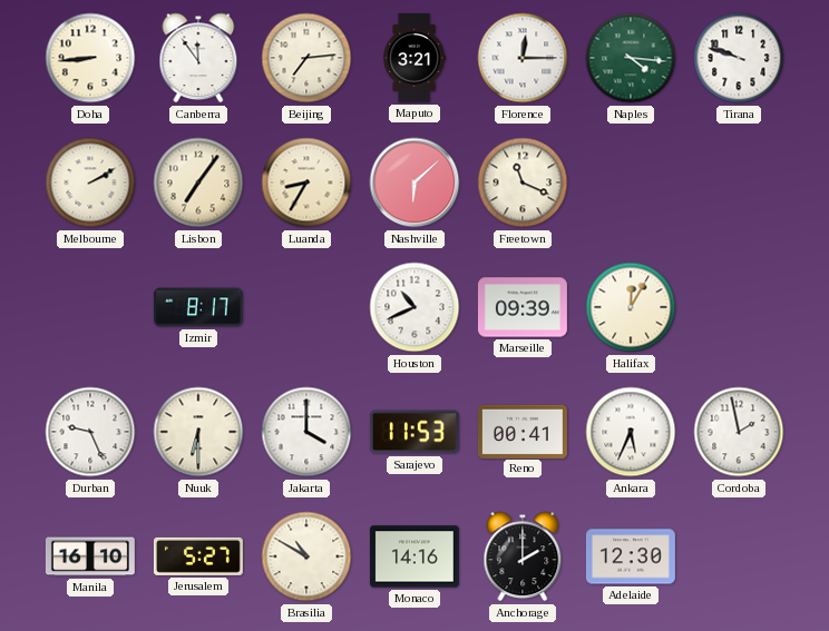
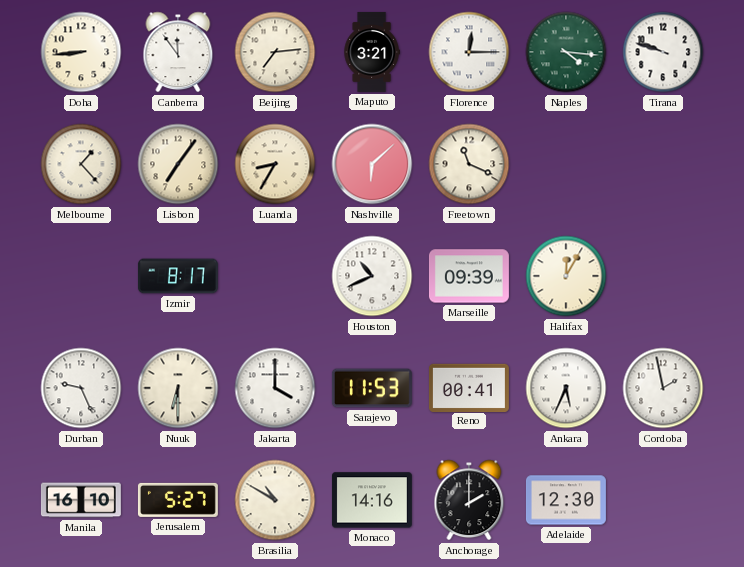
Melbourne: 2:10 -> 1:23 (81, 164)
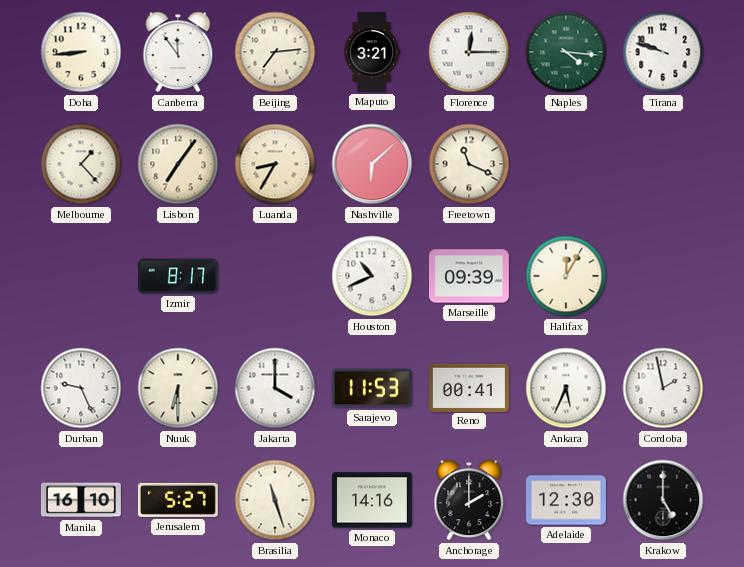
Brasilia: 10:50 -> 11:27 (275, 500)
Krakow: none -> 5:00 (663, 500)
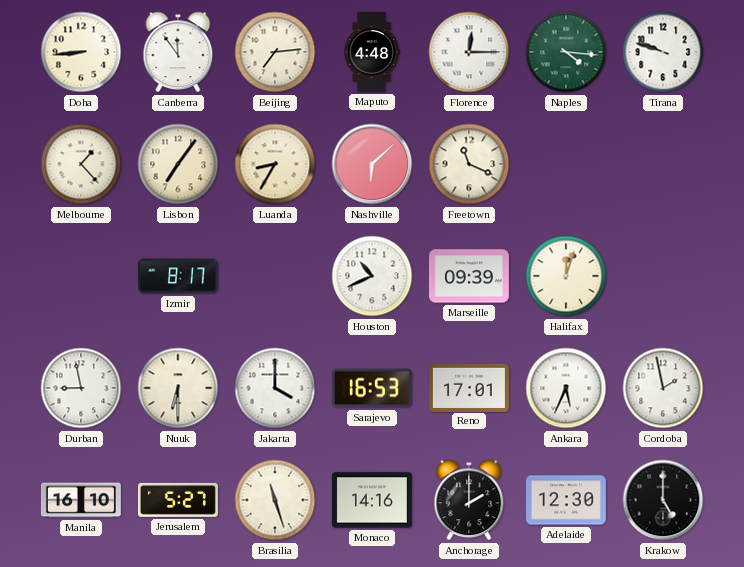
Maputo: 3:21 -> 4:48 (372, 52)
Halifax: 12:05 -> 12:03 (566, 276)
Durban: 9:26 -> 8:58 (81, 388)
Sarajevo: 11:53 -> 16:53 (372, 388)
Reno: 00:41 -> 17:01 (469, 387)
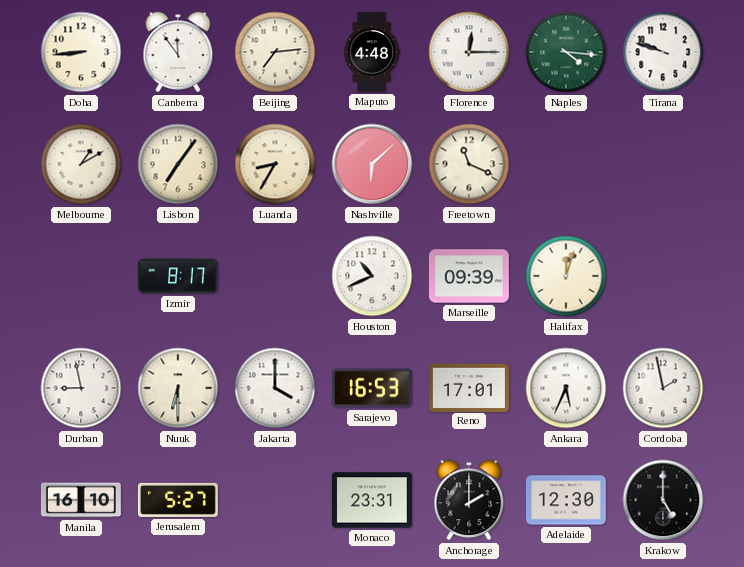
Melbourne: 1:23 -> 1:10 (81, 164)
Brasilia: 11:27 -> none (275, 500)
Monaco: 14:16 -> 23:31 (372, 500)
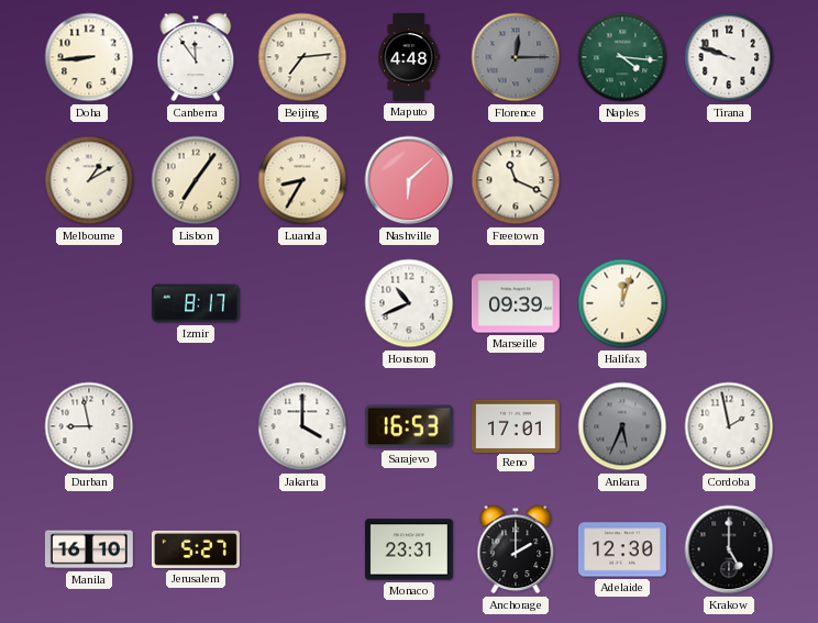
Florence dial: white -> grey (516, 57)
Nuuk: 6:30 -> none (178, 388)
Ankara dial: white -> grey (622, 426)
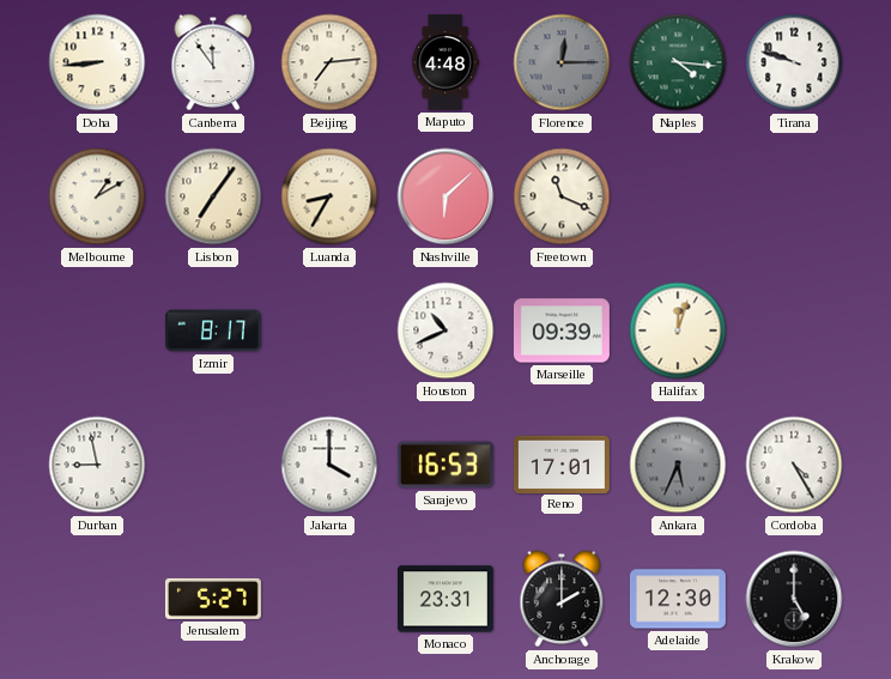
Cordoba: 1:58 -> 4:25 (794, 465)
Manila: 16:10 -> none (89, 549)
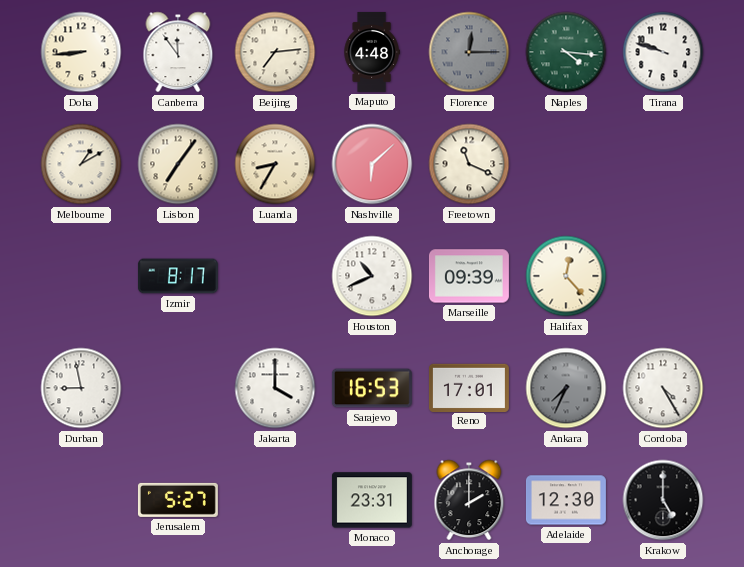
Halifax: 12:03 -> 12:23 (566, 276)
Ankara: 5:34 -> 7:34 (566, 388)
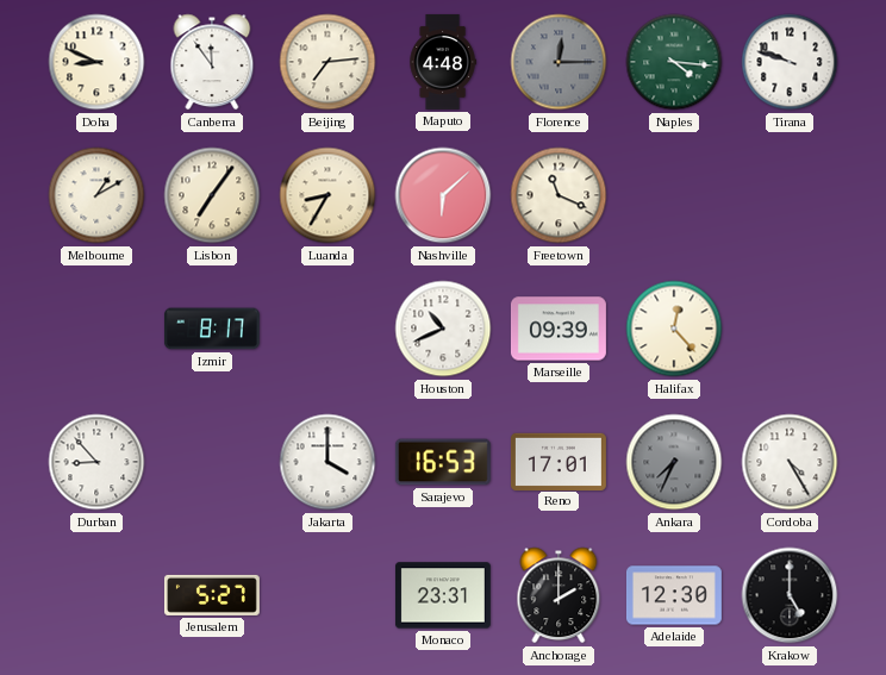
Doha: 8:44 -> 8:49 (96, 62)
Durban: 8:58 -> 8:53 (96, 462)
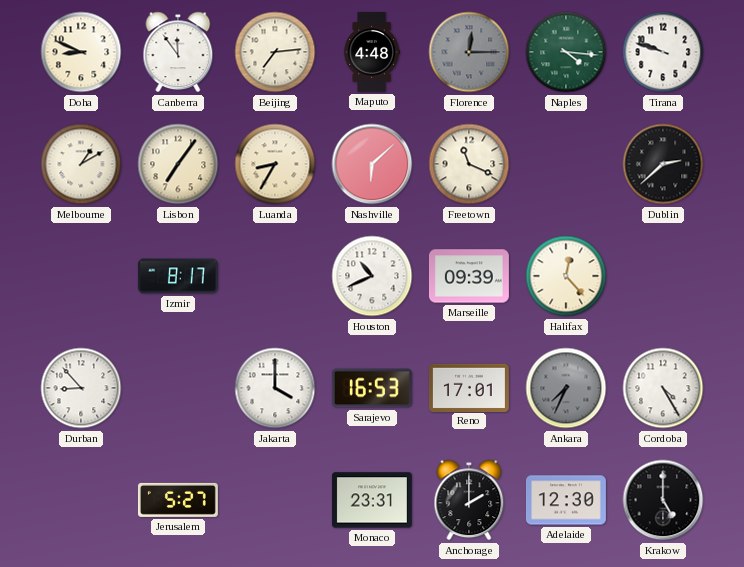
Dublin: none -> 2:38 (663, 164)
